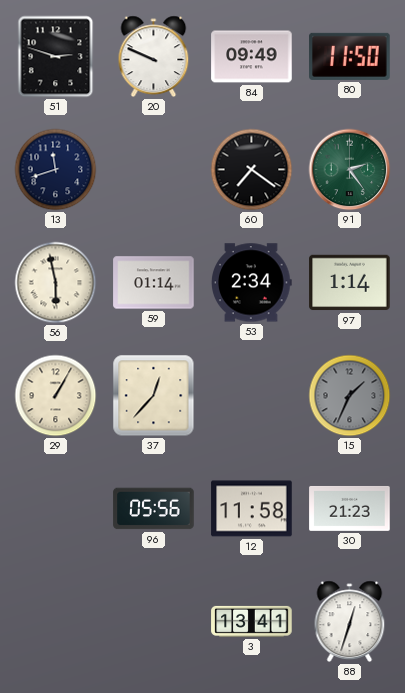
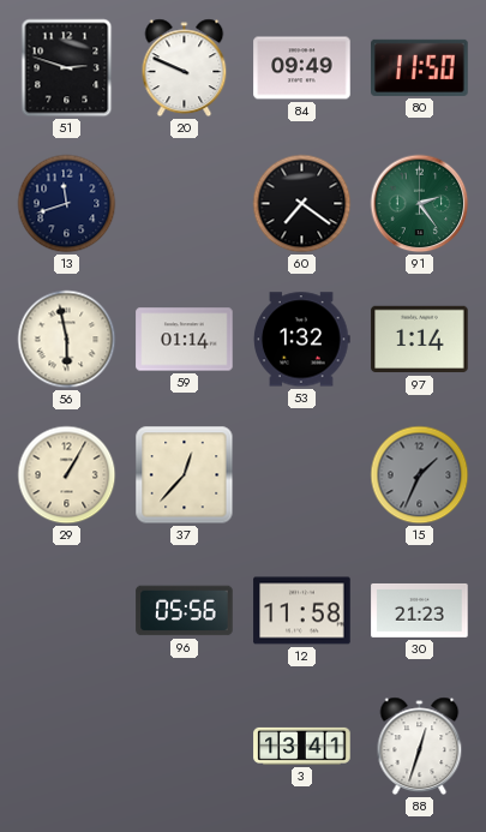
53: 2:34 -> 1:32 (302, 340)
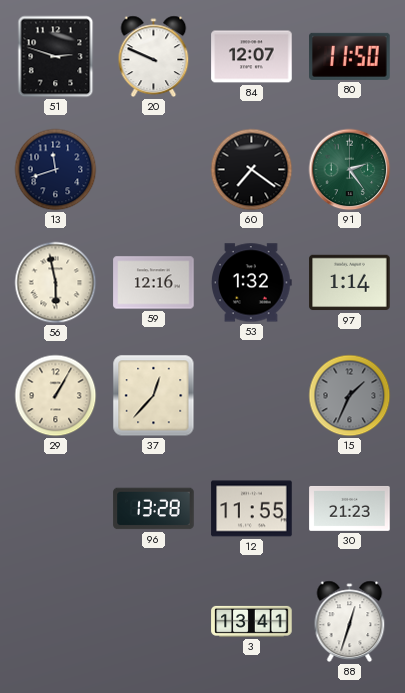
84: 09:49 -> 12:07 (252, 57)
59: 01:14 -> 12:16 (154, 283)
96: 05:56 -> 13:28 (154, 509)
12: 11:58 -> 11:55 (252, 509)
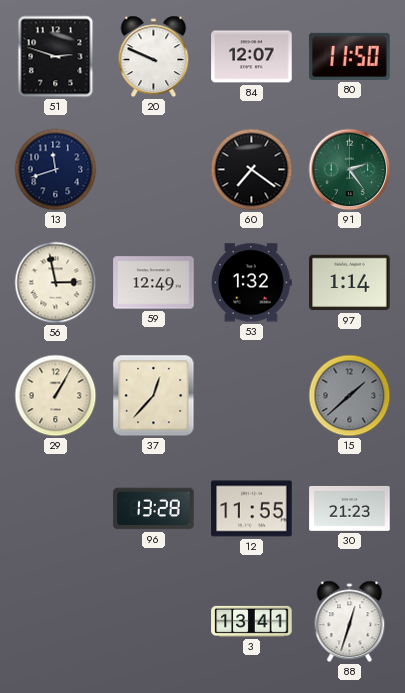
56: 5:58 -> 2:58 (56, 283)
59: 12:16 -> 12:49 (154, 283)
15: 1:34 -> 1:38 (350, 396)
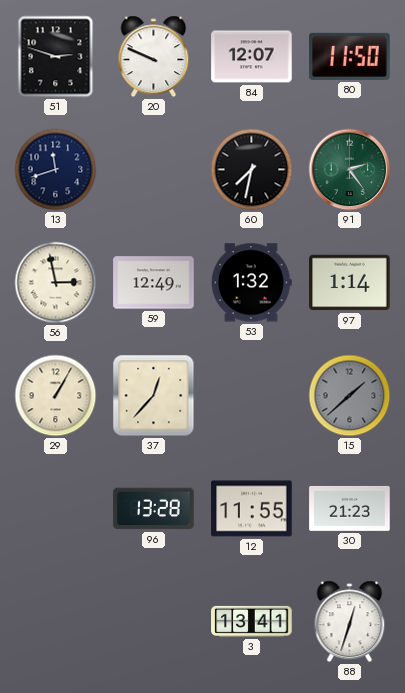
60: 7:21 -> 7:32 (252, 170)
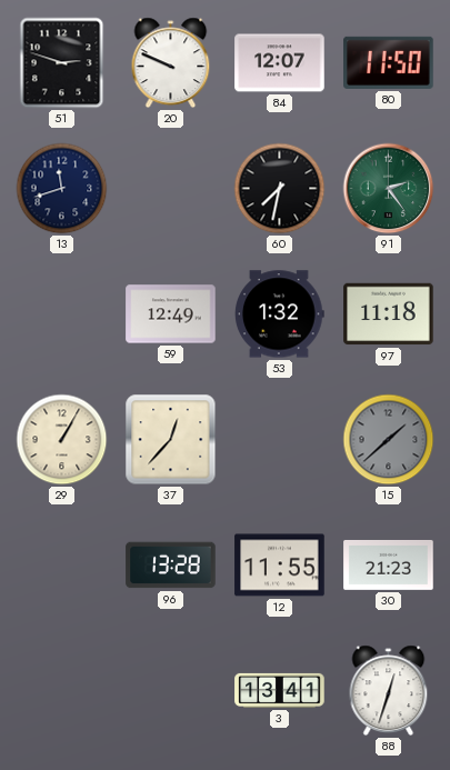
56: 2:58 -> none (56, 283)
97: 1:14 -> 11:18 (389, 314)
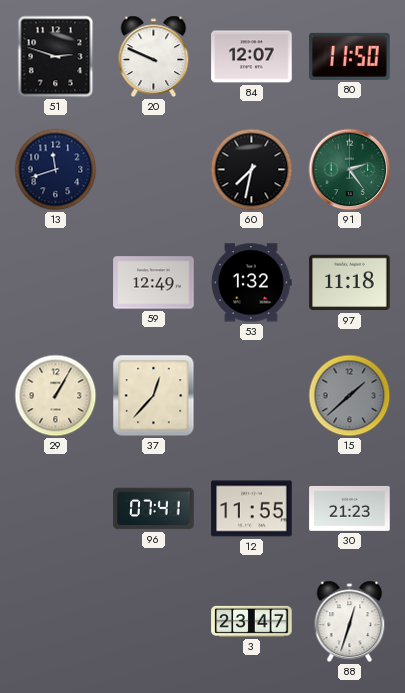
96: 13:28 -> 07:41 (154, 509)
3: 13:41 -> 23:47 (252, 621)
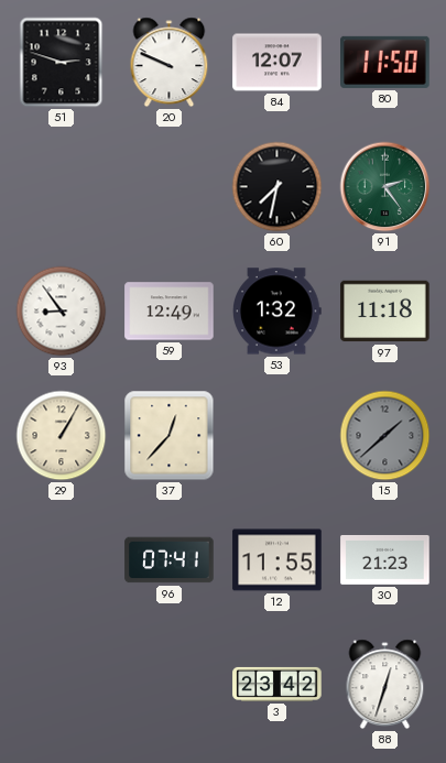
13: 11:42 -> none (56, 170)
93: none -> 8:54 (62, 312)
3: 23:47 -> 23:42 (278, 684)
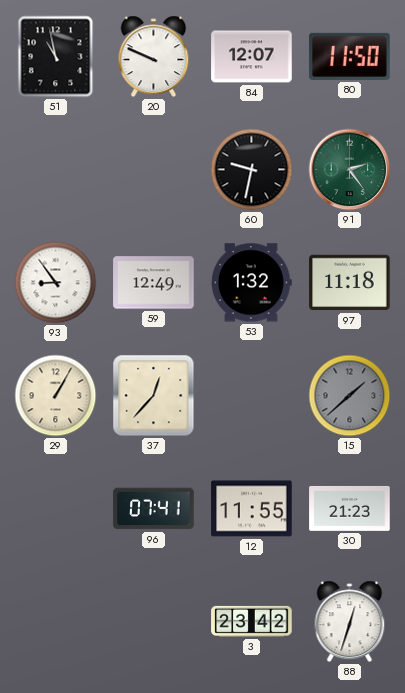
51: 2:48 -> 10:58 (56, 57)
60: 7:32 -> 9:32 (252, 170)
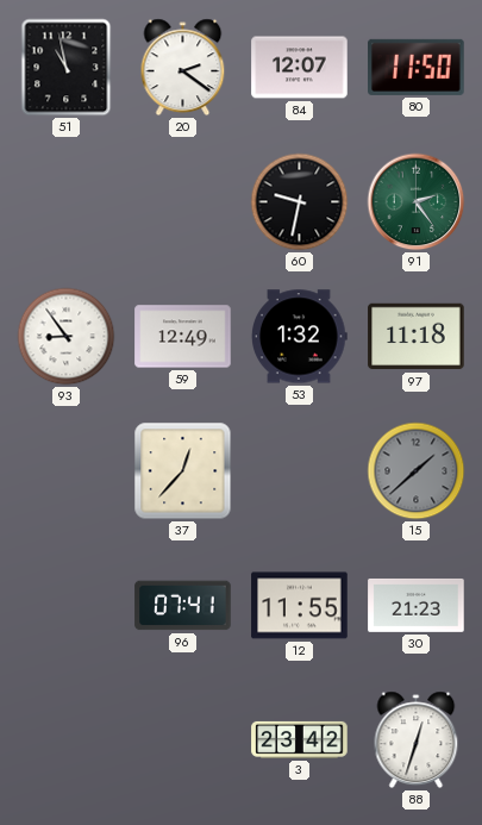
20: 9:49 -> 2:21 (183, 68)
29: 1:05 -> none (56, 396)
